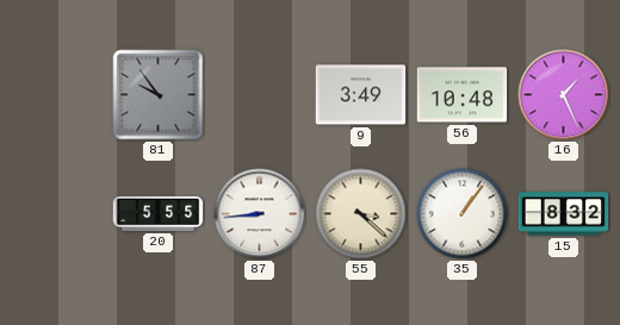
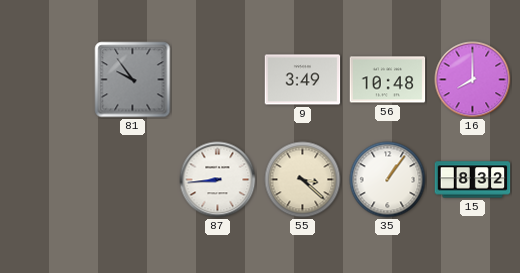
16: 1:26 -> 8:00 (473, 80)
20: 5:55 -> none (159, 213)
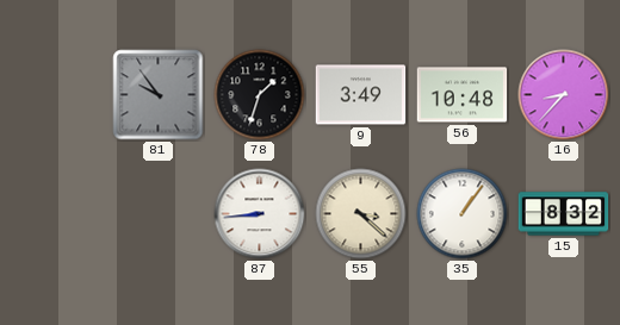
78: none -> 1:33 (260, 95)
16: 8:00 -> 8:37 (564, 95)
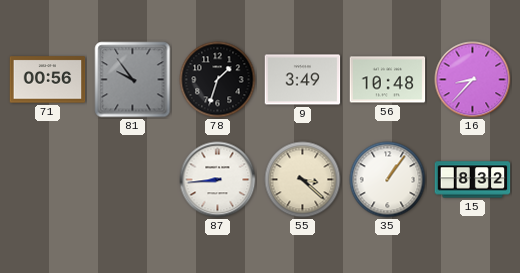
71: none -> 00:56 (48, 80)
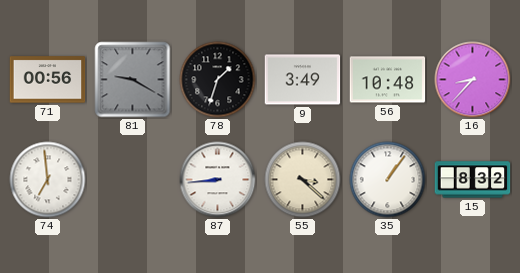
81: 9:54 -> 9:20 (133, 80)
74: none -> 6:59 (48, 180)
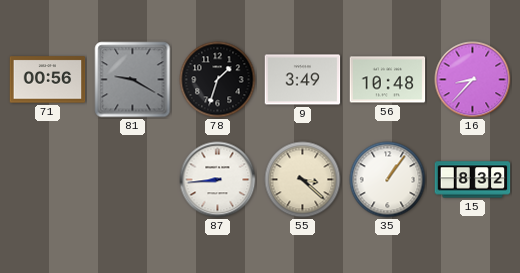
74: 6:59 -> none (48, 180)
